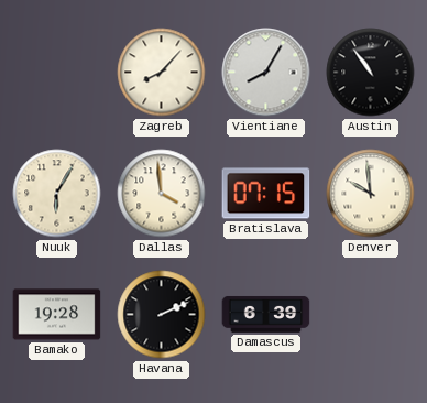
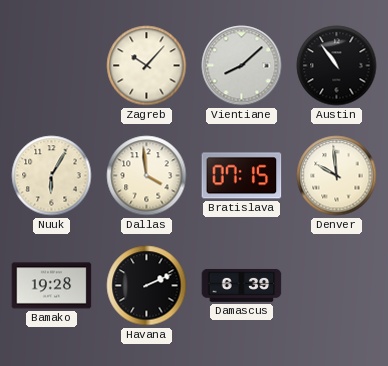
Zagreb: 8:07 -> 10:07 (147, 66)
Vientiane: 8:05 -> 8:08 (242, 66)
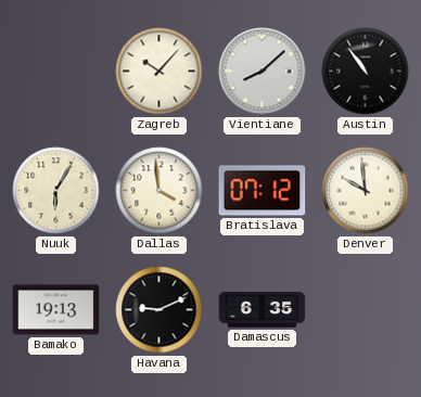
Bratislava: 07:15 -> 07:12 (263, 191)
Bamako: 19:28 -> 19:13 (56, 310)
Havana: 2:11 -> 9:11 (160, 310)
Damascus: 6:39 -> 6:35 (263, 309)
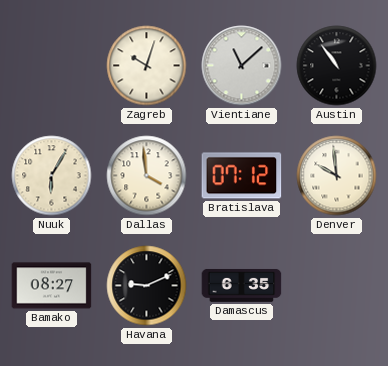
Zagreb: 10:07 -> 10:03 (147, 66)
Vientiane: 8:08 -> 11:08 (242, 66)
Bamako: 19:13 -> 08:27 (52, 286)
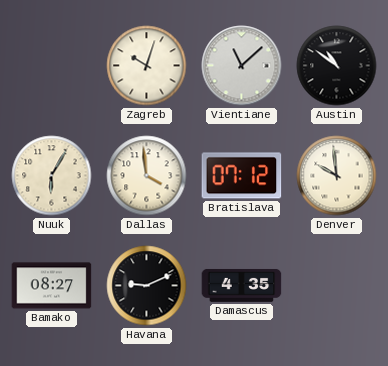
Austin: 10:54 -> 10:51 (337, 66)
Damascus: 6:35 -> 4:35 (242, 285)
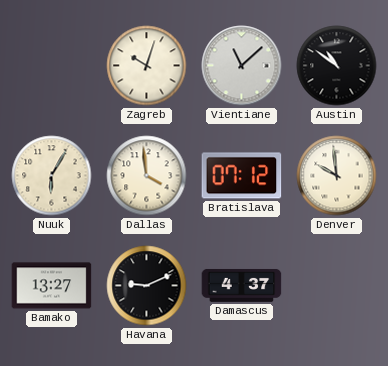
Bamako: 08:27 -> 13:27 (52, 286)
Damascus: 4:35 -> 4:37 (242, 285)
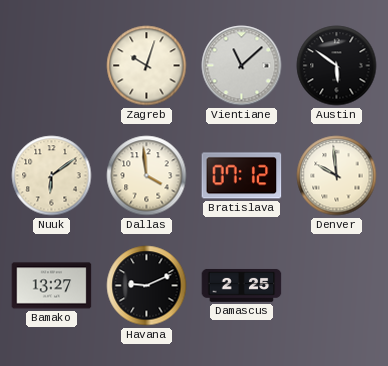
Austin: 10:51 -> 5:51 (337, 66)
Nuuk: 6:05 -> 6:09 (52, 176)
Damascus: 4:37 -> 2:25 (242, 285)
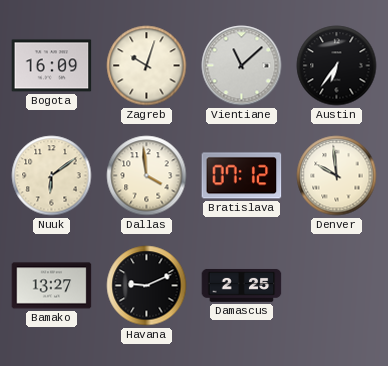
Bogota: none -> 16:09 (52, 66)
Austin: 5:51 -> 6:36 (337, 66)
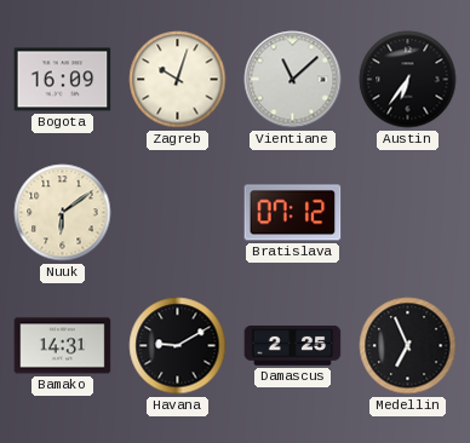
Dallas: 3:59 -> none (147, 176)
Denver: 9:59 -> none (337, 176)
Bamako: 13:27 -> 14:31 (63, 346)
Havana: 9:11 -> 9:10 (178, 346)
Medellin: none -> 6:56 (408, 346)
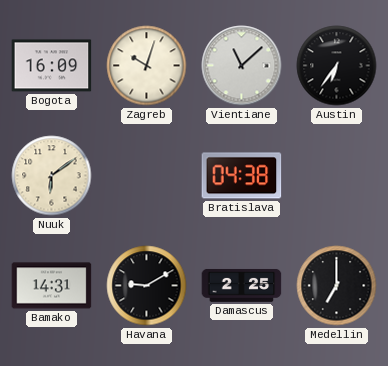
Bratislava: 07:12 -> 04:38 (242, 176)
Medellin: 6:56 -> 7:00 (337, 286)
